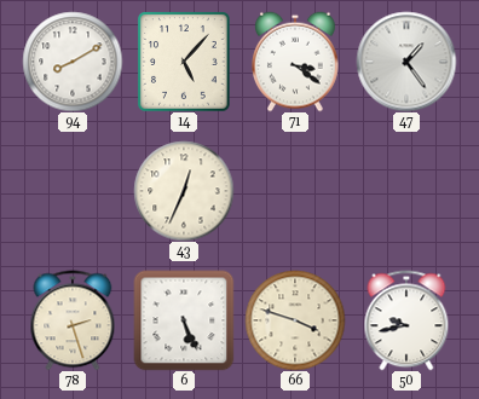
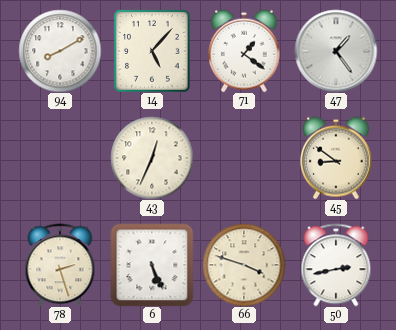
71: 3:21 -> 1:21 (245, 51)
45: none -> 8:51 (337, 158)
50: 9:43 -> 2:43 (336, 265)
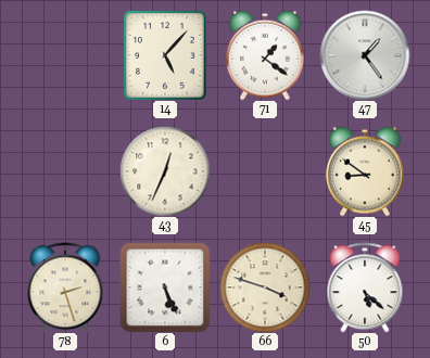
94: 8:10 -> none (60, 51)
50: 2:43 -> 5:22 (365, 287)
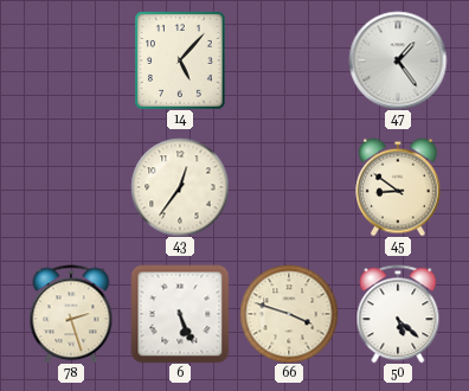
71: 1:21 -> none (266, 55)
43: 12:34 -> 12:36 (180, 187)
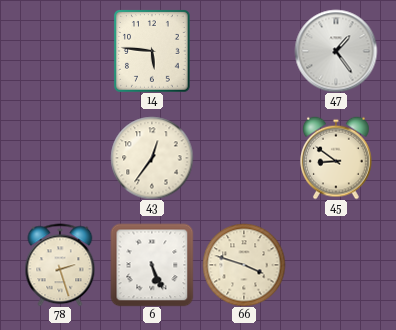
14: 5:07 -> 5:46 (153, 51)
50: 5:22 -> none (398, 314)
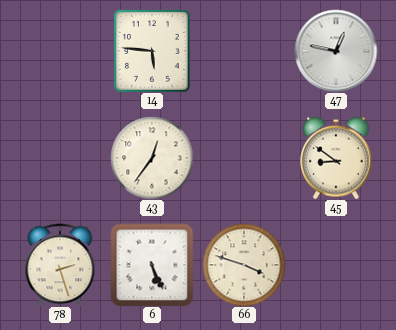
47: 1:24 -> 12:47 (336, 51)
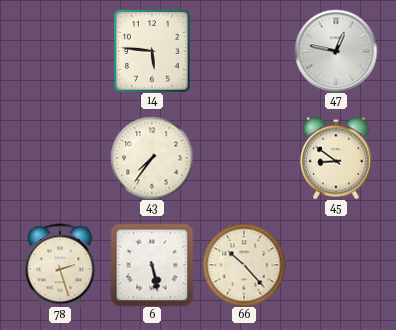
43: 12:36 -> 7:36 (152, 158)
6: 5:26 -> 5:28 (152, 265)
66: 3:48 -> 10:23 (244, 265)
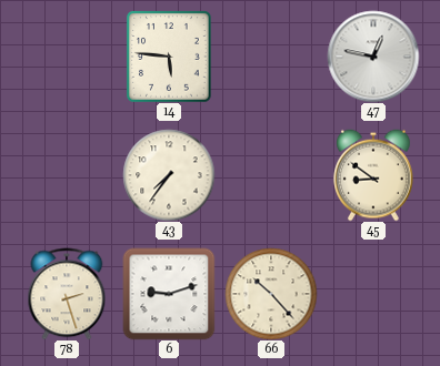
6: 5:28 -> 9:12 (169, 294)
